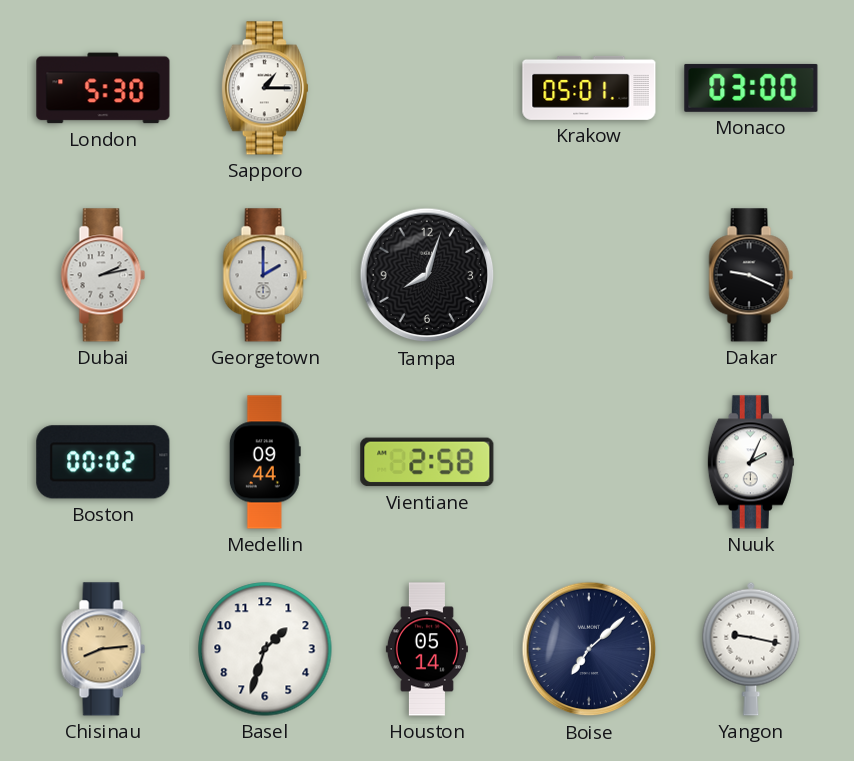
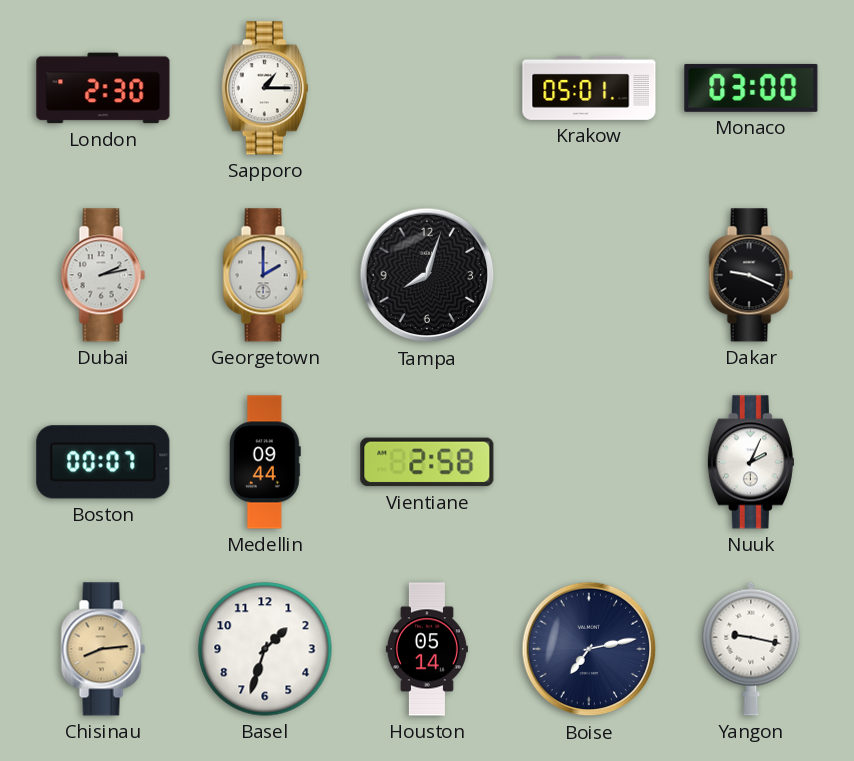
London: 5:30 -> 2:30 (103, 88)
Boston: 00:02 -> 00:07 (103, 462)
Boise: 7:08 -> 7:13 (589, 649)
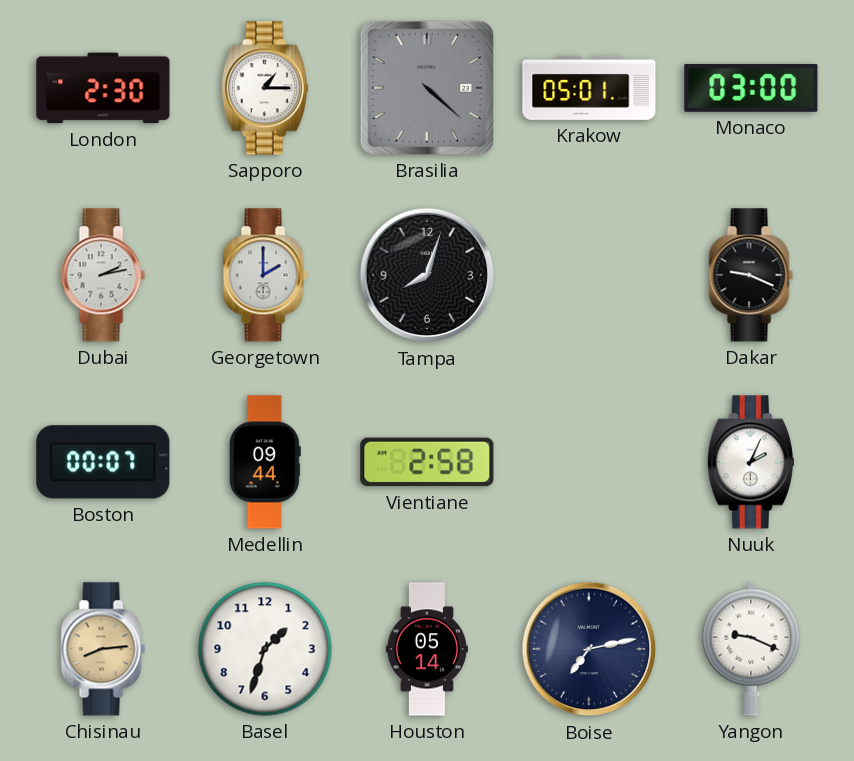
Brasilia: none -> 4:22 (427, 88)
Yangon: 9:17 -> 9:19 (751, 649)
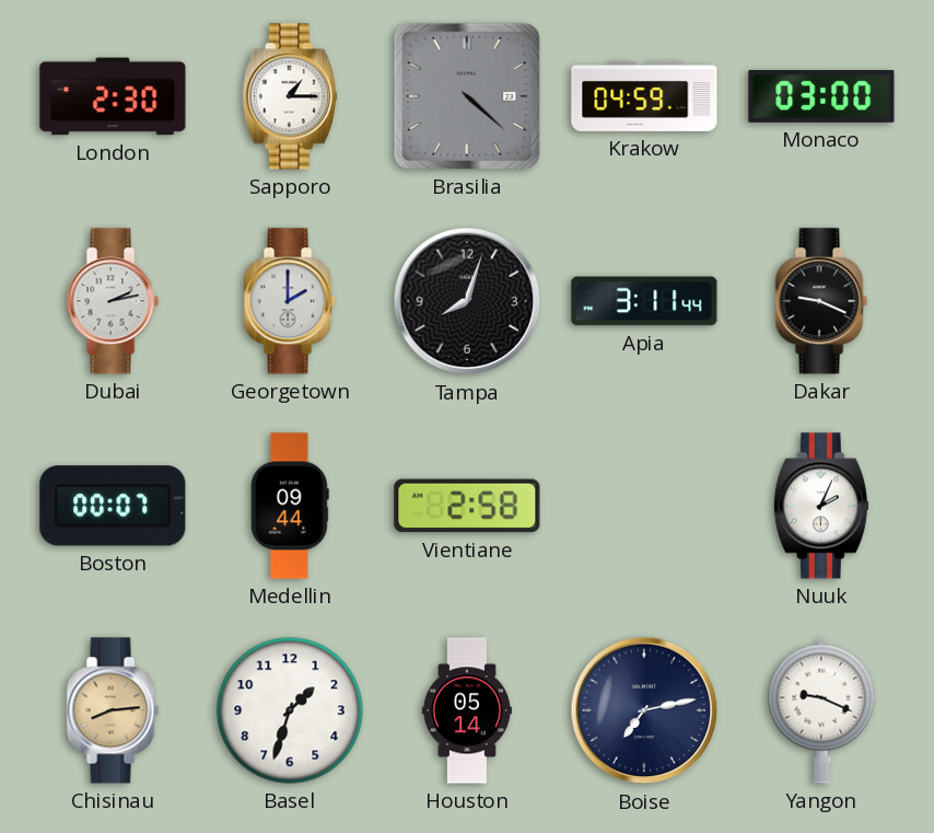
Krakow: 05:01 -> 04:59 (644, 96)
Apia: none -> 3:11 (644, 301)
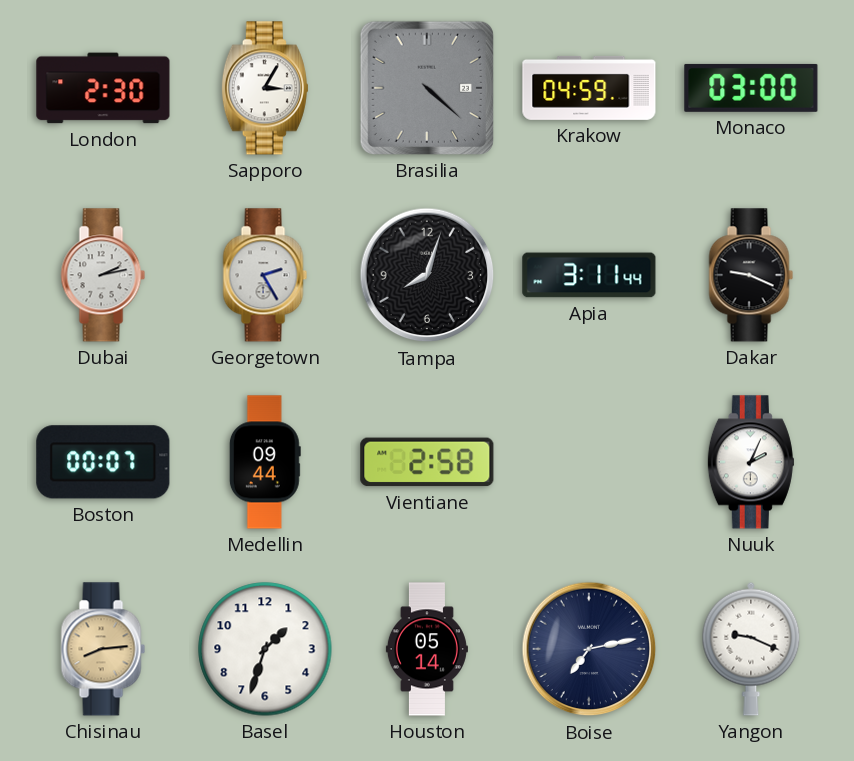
Sapporo: 1:15 -> 3:05 (265, 88)
Georgetown: 2:00 -> 2:25 (265, 275)
